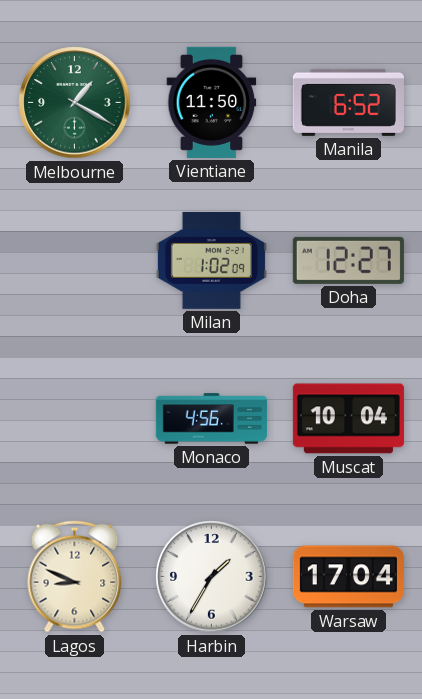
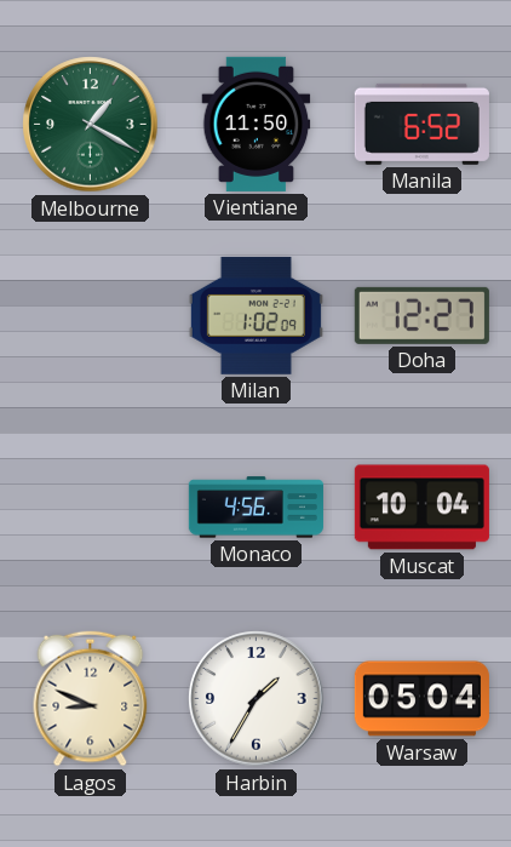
Warsaw: 17:04 -> 05:04 (421, 699)
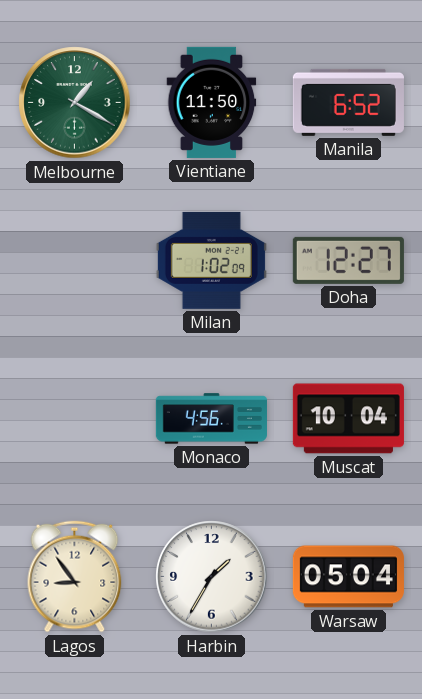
Lagos: 8:49 -> 8:54 (75, 577)
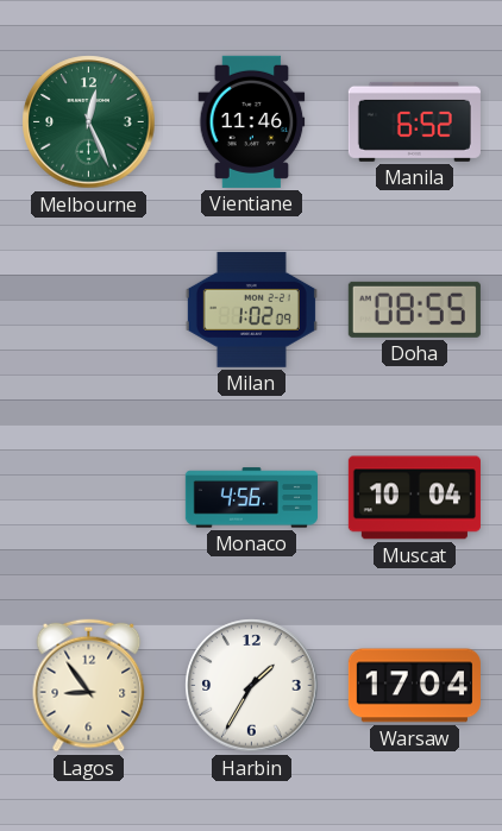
Melbourne: 1:20 -> 12:26 (89, 122)
Vientiane: 11:50 -> 11:46 (252, 121)
Doha: 12:27 -> 08:55 (414, 309)
Warsaw: 05:04 -> 17:04 (414, 686)
